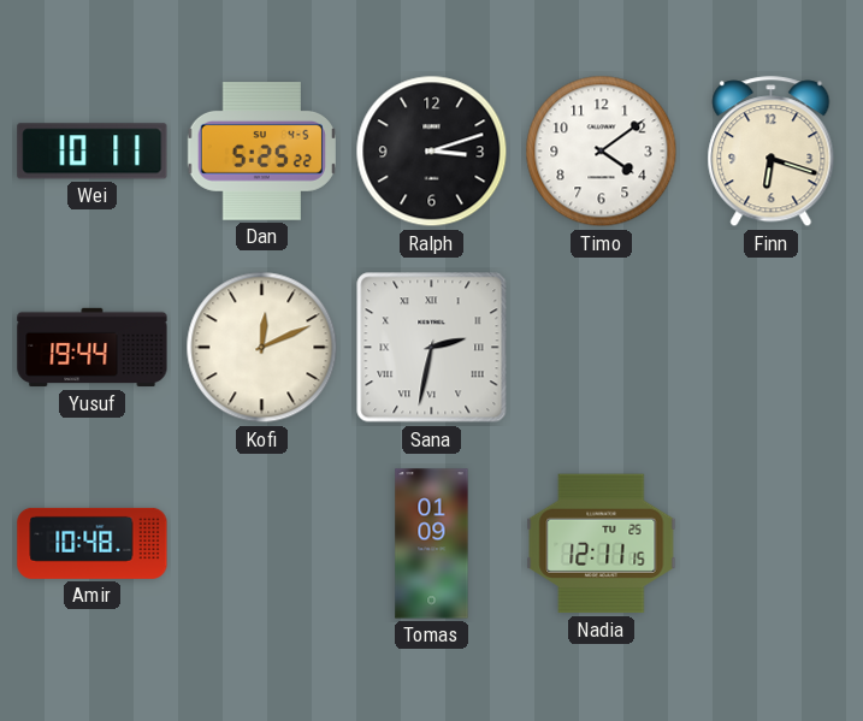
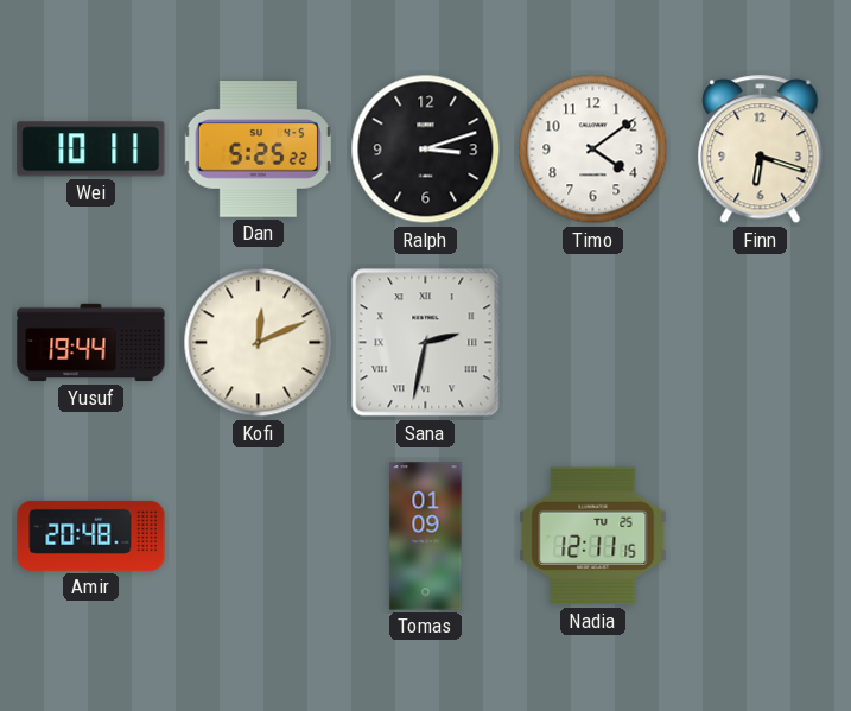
Amir: 10:48 -> 20:48 (91, 535)
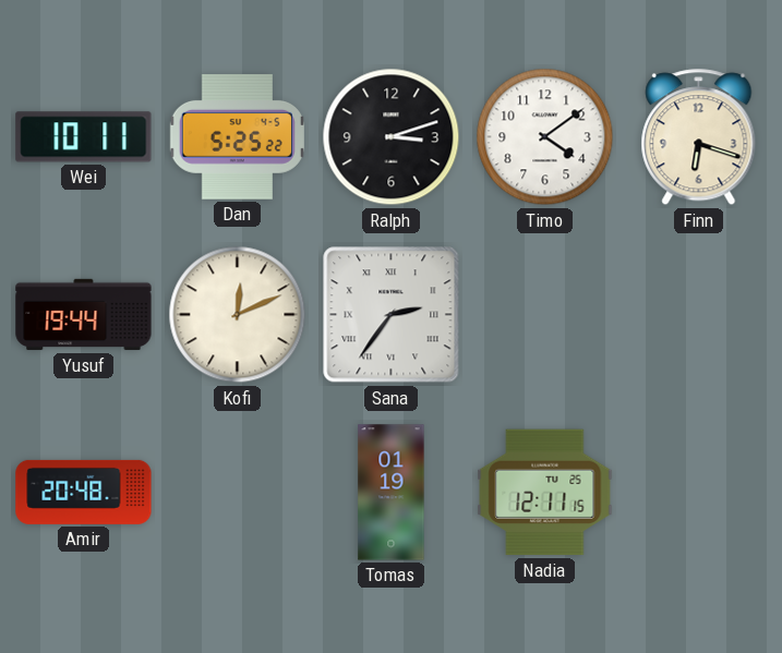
Sana: 2:32 -> 2:36 (392, 315)
Tomas: 01:09 -> 01:19 (392, 493)
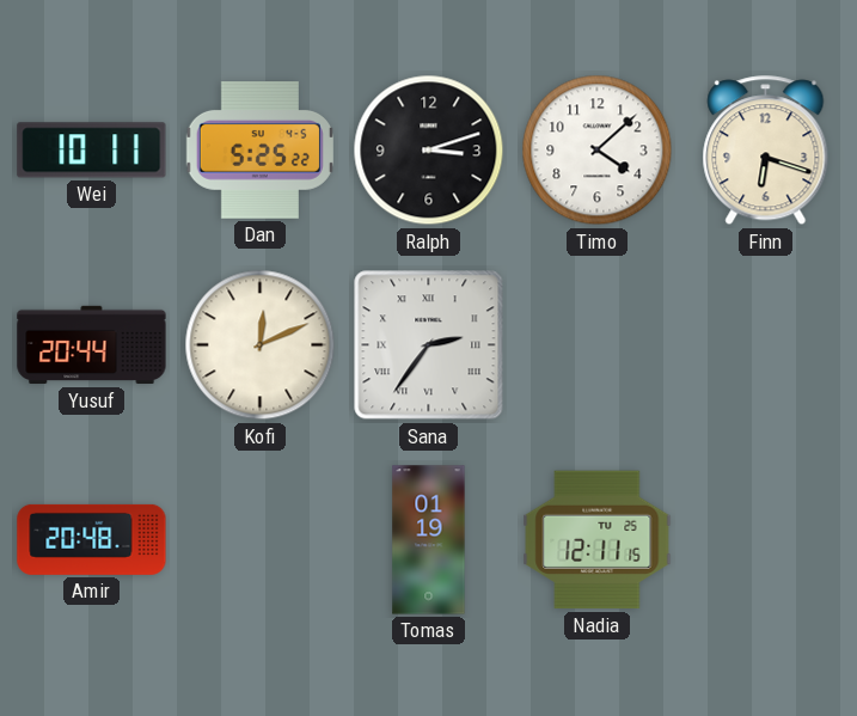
Timo: 4:09 -> 4:08 (598, 151)
Yusuf: 19:44 -> 20:44 (92, 345)
